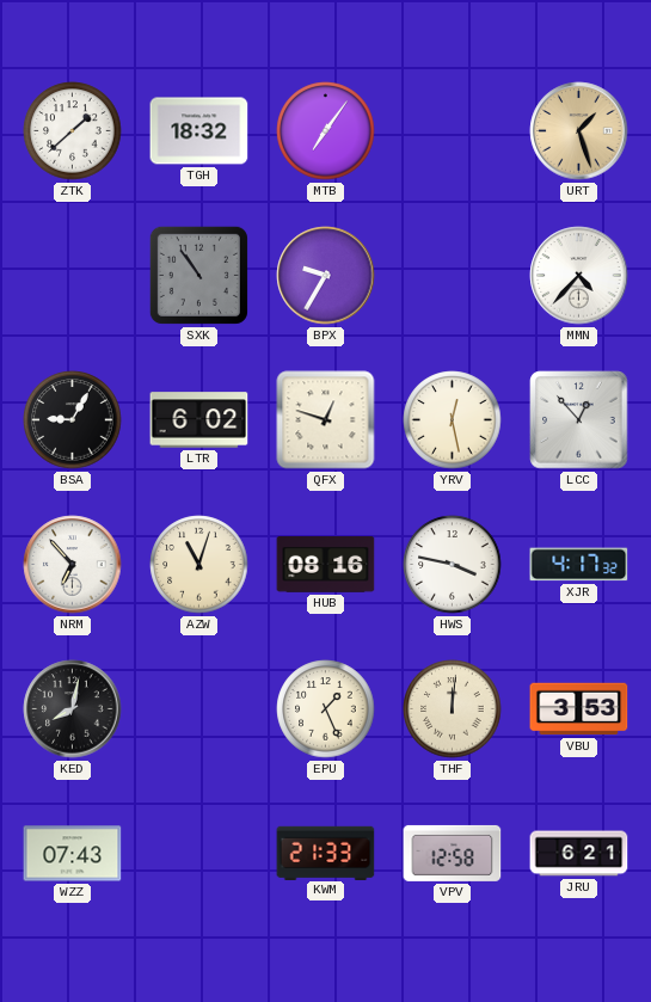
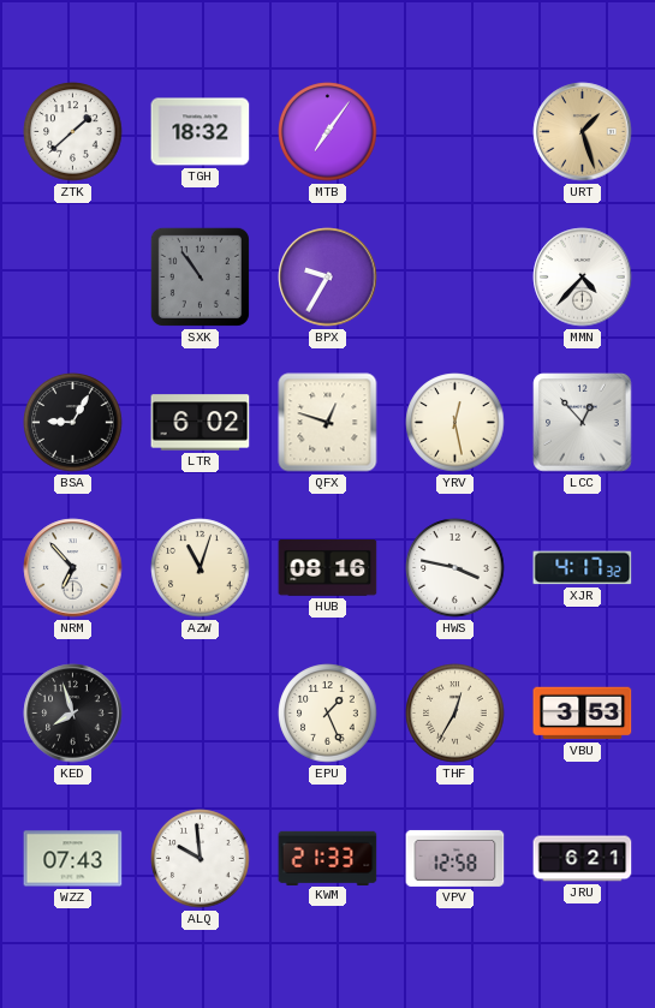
KED: 8:02 -> 7:57 (73, 714)
THF: 12:01 -> 12:35 (455, 714)
ALQ: none -> 9:59 (201, 859)
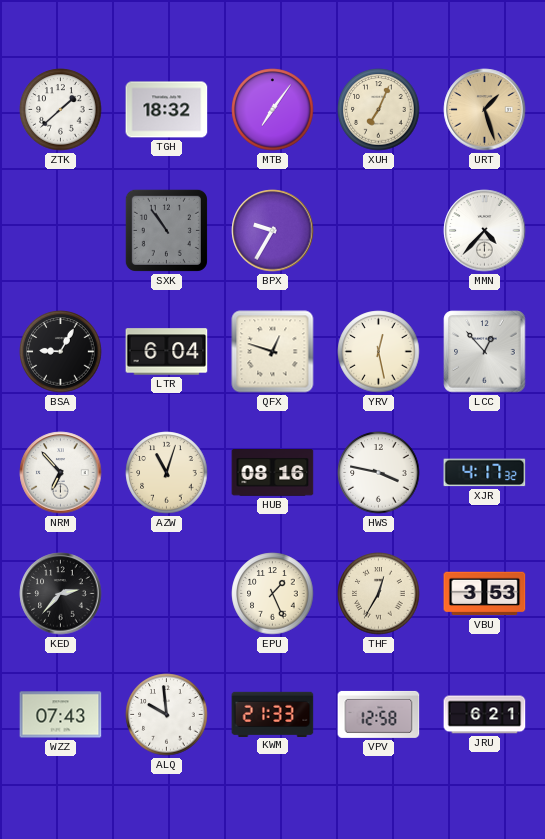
XUH: none -> 7:04 (379, 110)
LTR: 6:02 -> 6:04 (167, 352)
KED: 7:57 -> 2:37 (61, 594)
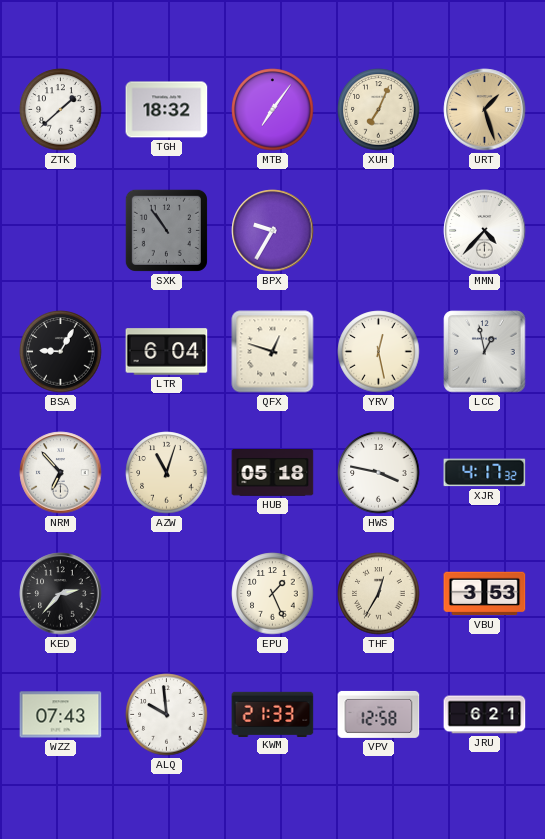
LCC: 12:53 -> 12:58 (485, 352)
HUB: 08:16 -> 05:18 (273, 473)
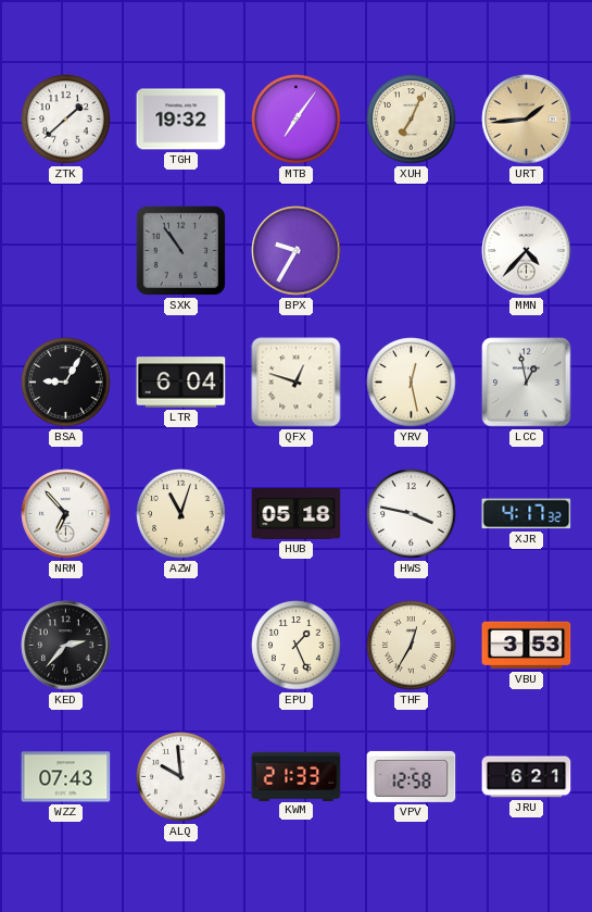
TGH: 18:32 -> 19:32 (181, 120)
URT: 1:27 -> 1:44 (527, 120)
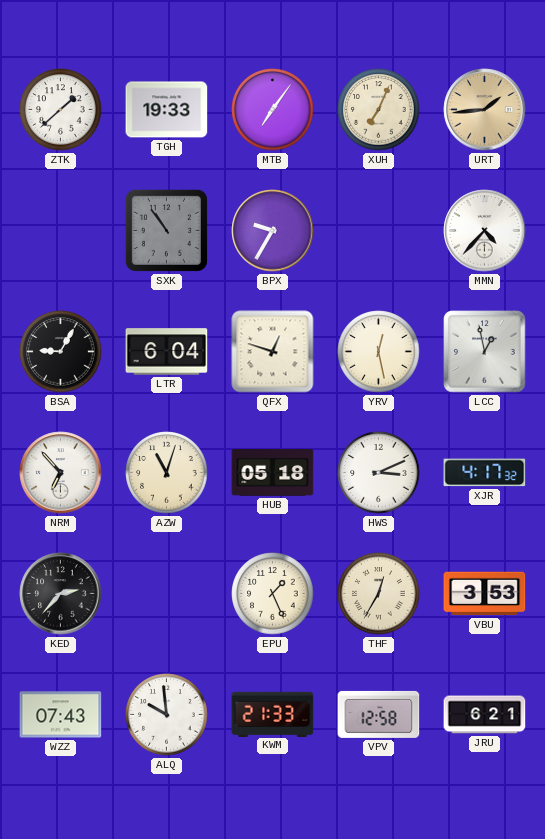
TGH: 19:32 -> 19:33 (167, 110)
HWS: 3:47 -> 3:11 (379, 473)
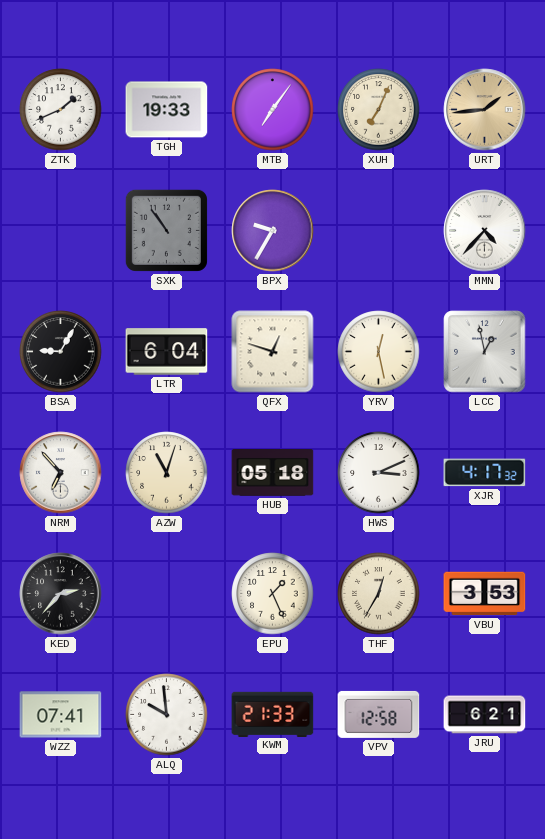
ZTK: 1:38 -> 1:41 (61, 110)
WZZ: 07:43 -> 07:41 (61, 715)
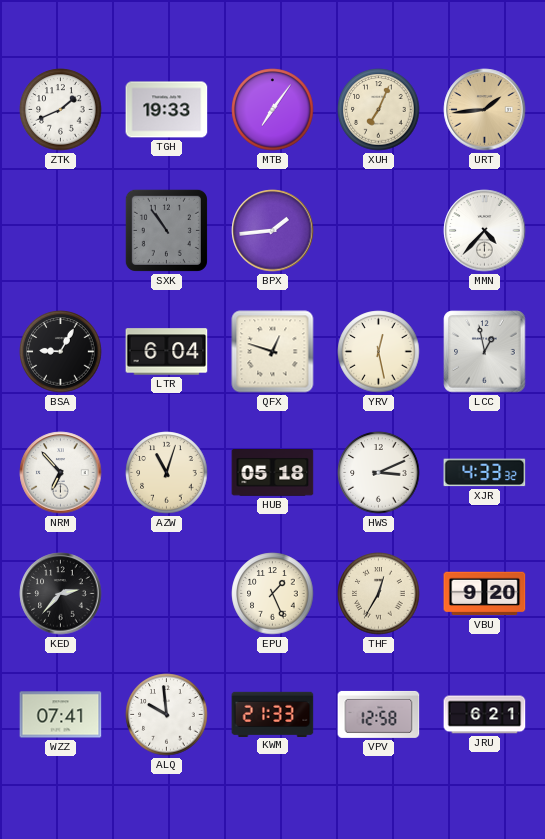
BPX: 9:35 -> 1:44 (273, 231)
XJR: 4:17 -> 4:33 (485, 473)
VBU: 3:53 -> 9:20 (485, 594)
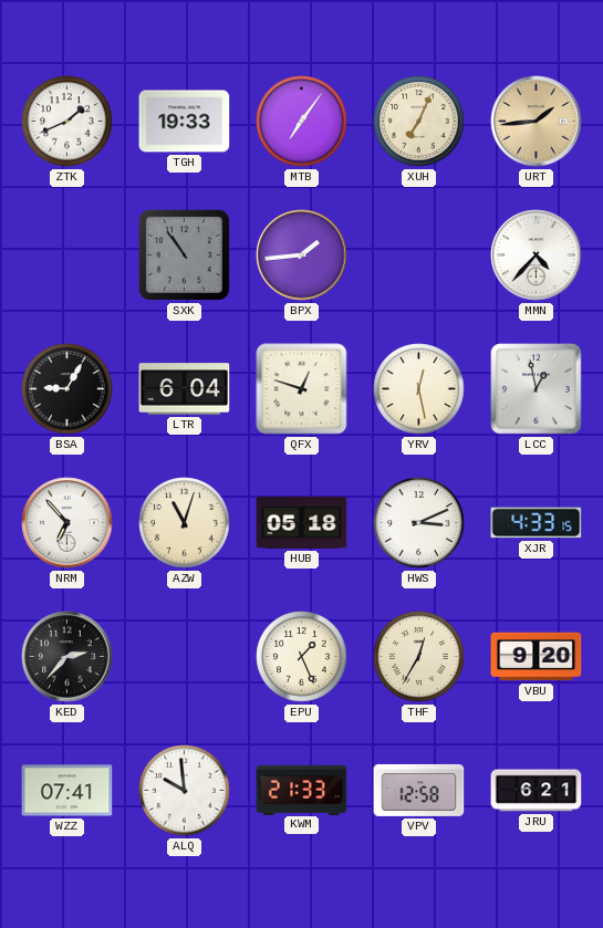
XJR: 4:33:32 -> 4:33:15 (537, 523)
